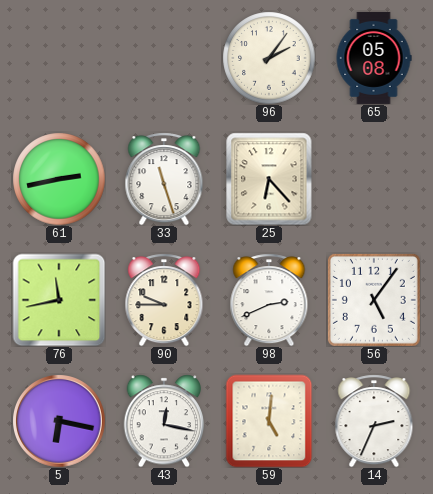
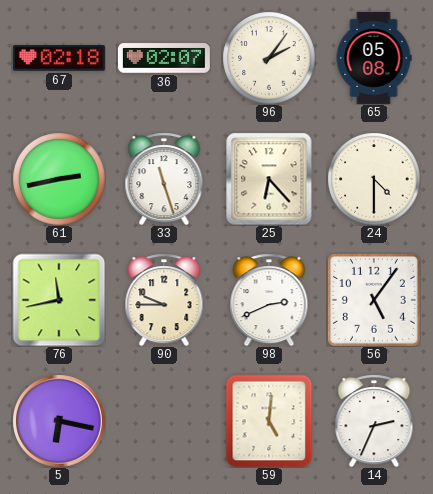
67: none -> 02:18 (59, 58)
36: none -> 02:07 (164, 58)
24: none -> 4:30 (374, 179)
43: 12:17 -> none (164, 421)
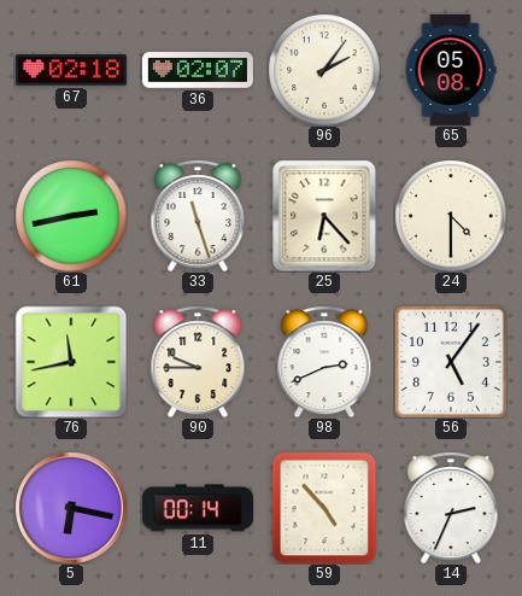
11: none -> 00:14 (198, 508)
59: 5:01 -> 4:53 (324, 508)
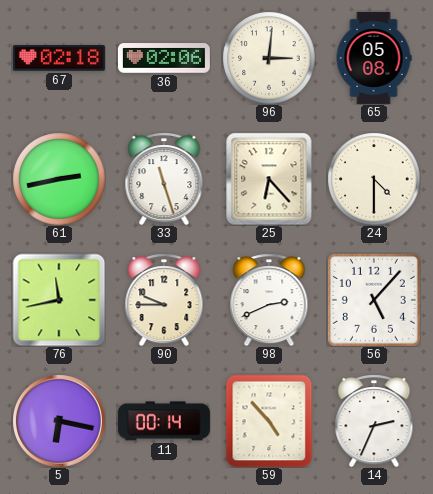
36: 02:07 -> 02:06 (164, 58)
96: 2:06 -> 3:01 (269, 58)
56: 5:06 -> 5:07 (374, 300)
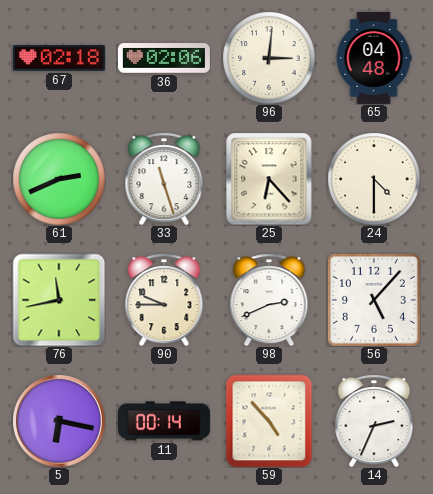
65: 05:08 -> 04:48 (374, 58)
61: 2:43 -> 2:41 (59, 179)
